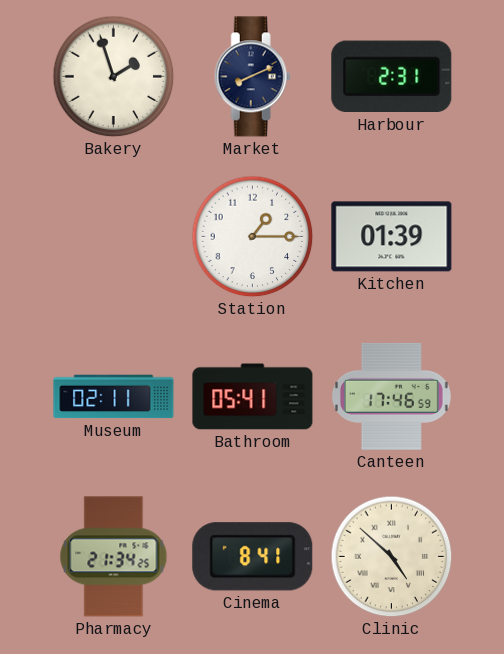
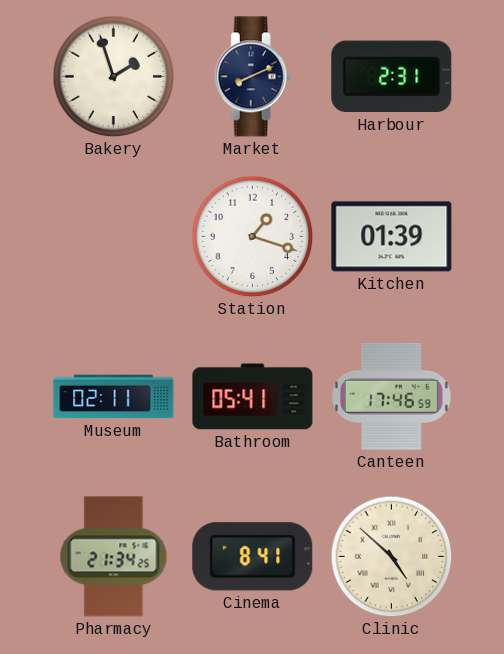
Station: 1:15 -> 1:18 (253, 237)
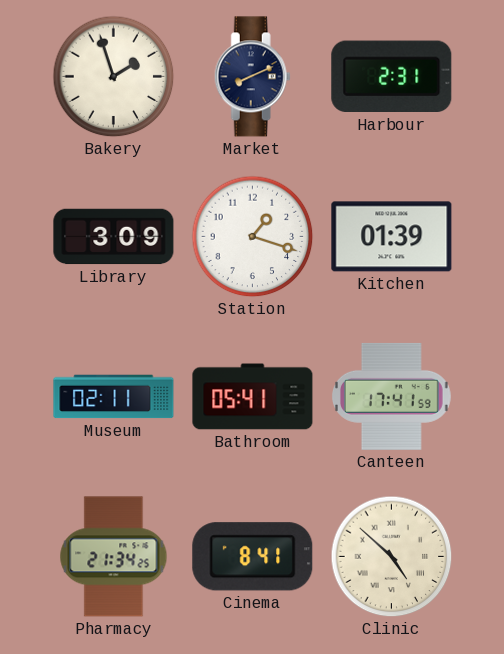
Library: none -> 3:09 (114, 237)
Canteen: 17:46 -> 17:41 (391, 396)
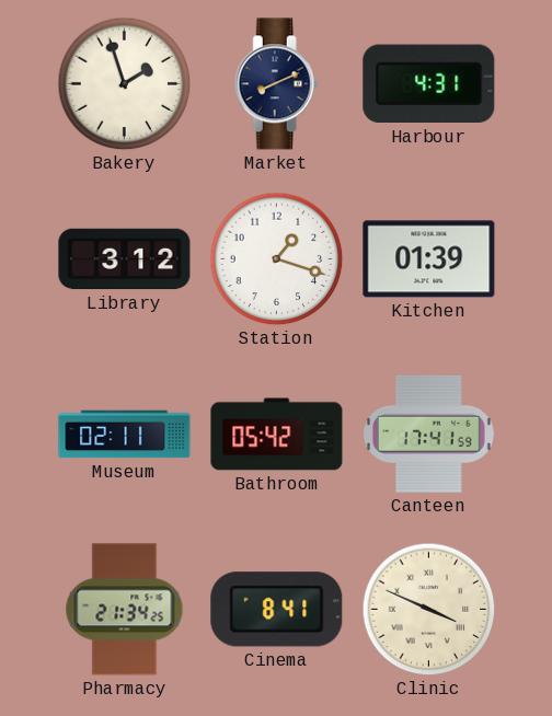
Harbour: 2:31 -> 4:31 (429, 84)
Library: 3:09 -> 3:12 (125, 259)
Bathroom: 05:41 -> 05:42 (277, 435)
Clinic: 4:52 -> 3:49 (429, 610)
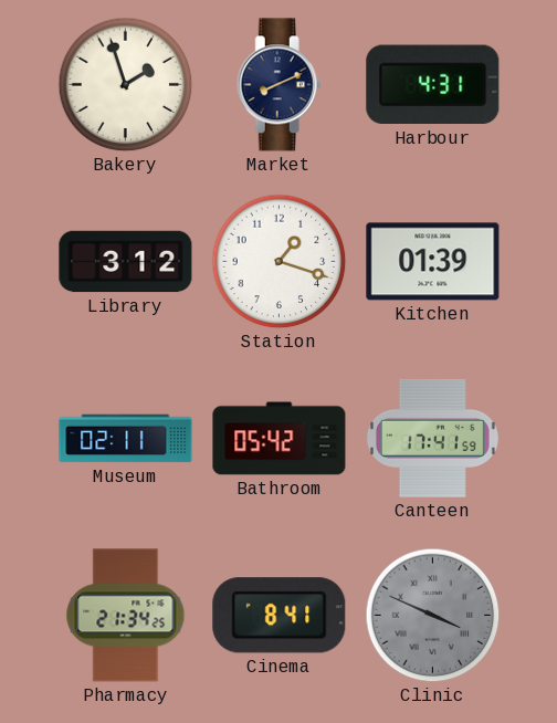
Clinic dial: cream -> grey (433, 616)
